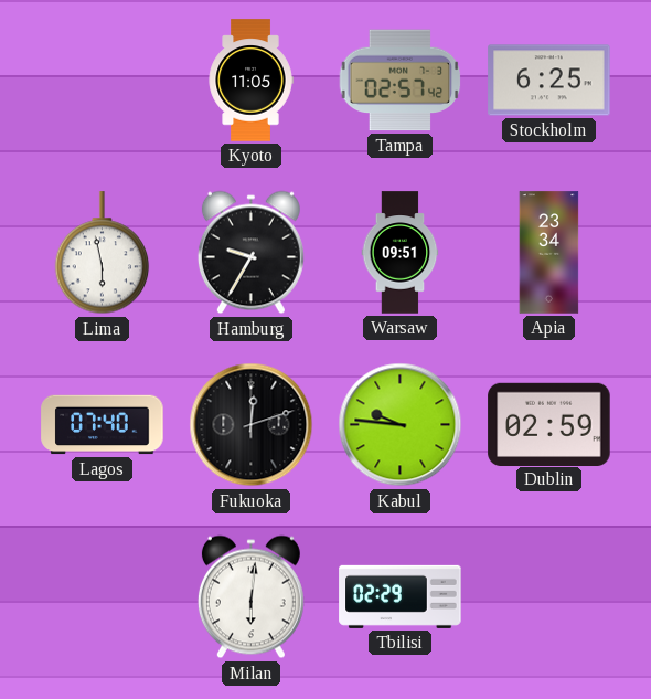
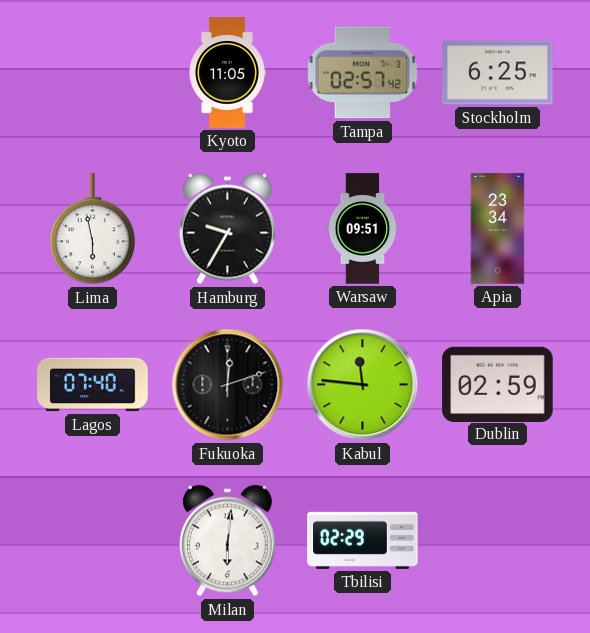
Kabul: 9:46 -> 11:46 (363, 385)
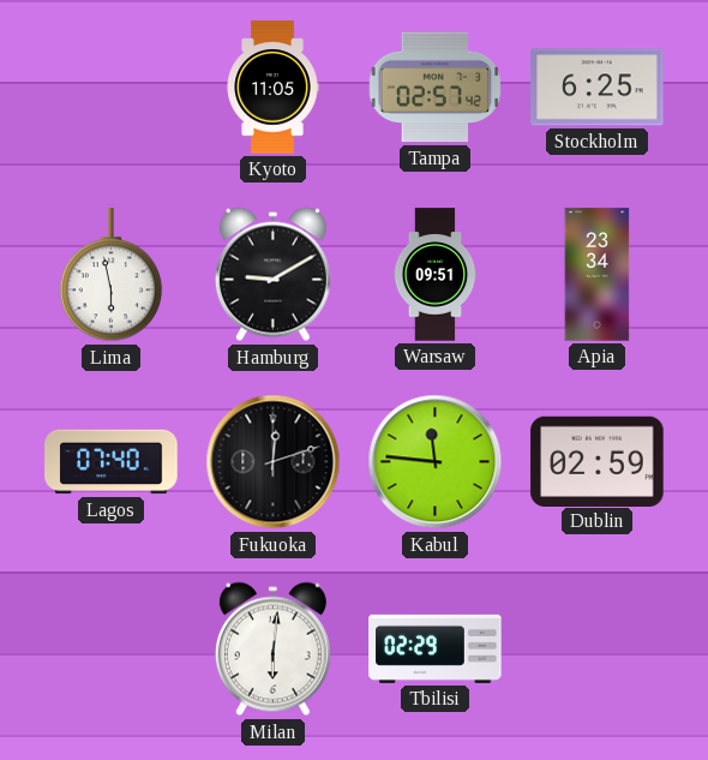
Hamburg: 9:35 -> 9:10 (272, 275)
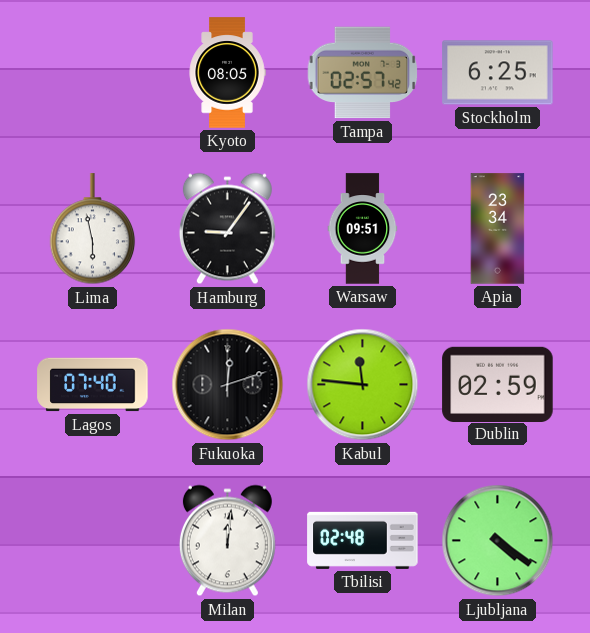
Kyoto: 11:05 -> 08:05 (227, 73)
Hamburg: 9:10 -> 9:06 (227, 229)
Milan: 6:01 -> 12:01 (227, 541)
Tbilisi: 02:29 -> 02:48 (363, 540)
Ljubljana: none -> 4:21 (498, 541)
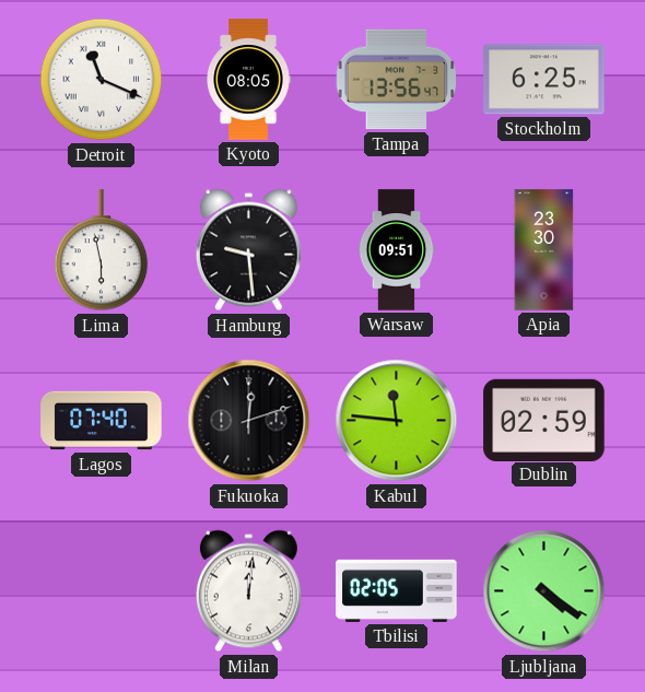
Detroit: none -> 11:19 (102, 80)
Tampa: 02:57 -> 13:56 (397, 80)
Hamburg: 9:06 -> 9:29 (248, 250)
Apia: 23:34 -> 23:30 (544, 250)
Tbilisi: 02:48 -> 02:05 (397, 590)
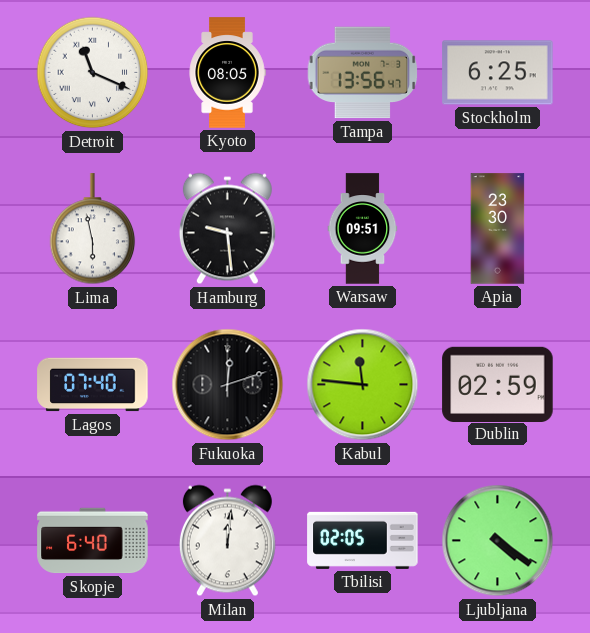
Skopje: none -> 6:40 (93, 541)
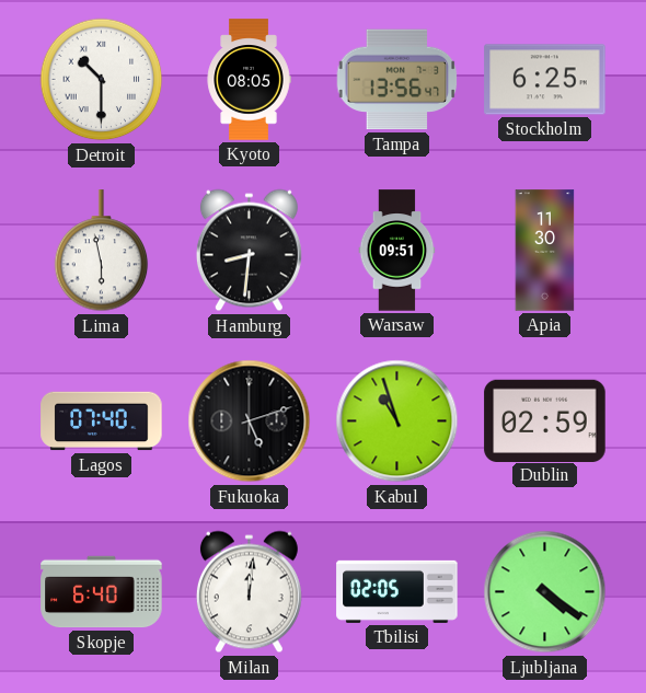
Detroit: 11:19 -> 10:30 (102, 80)
Hamburg: 9:29 -> 8:31 (249, 251)
Apia: 23:30 -> 11:30 (545, 251)
Fukuoka: 12:12 -> 5:12 (250, 421)
Kabul: 11:46 -> 10:57 (397, 421)
